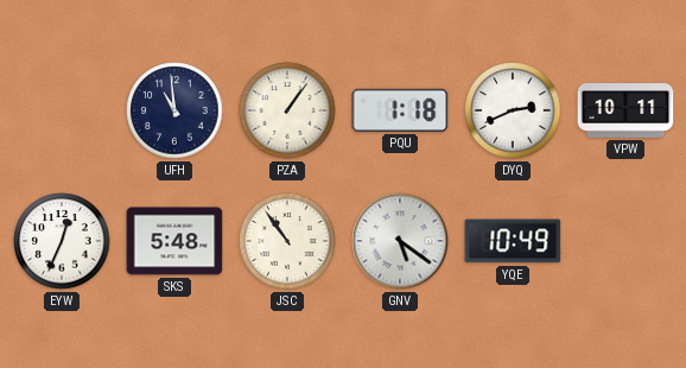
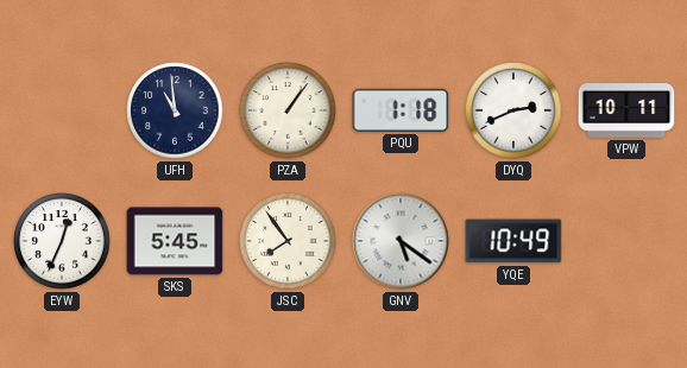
SKS: 5:48 -> 5:45 (175, 241)
JSC: 10:54 -> 7:54 (288, 241)
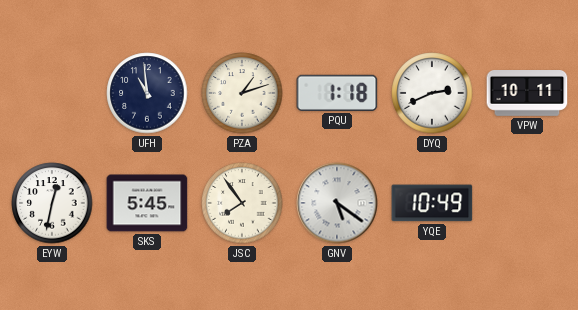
PZA: 1:06 -> 1:12 (242, 93)
EYW: 12:34 -> 12:32 (52, 203)
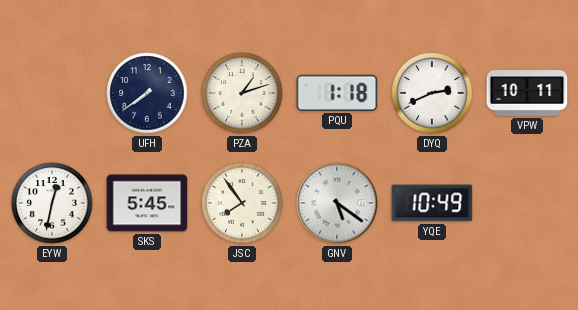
UFH: 10:59 -> 7:39 (147, 93)
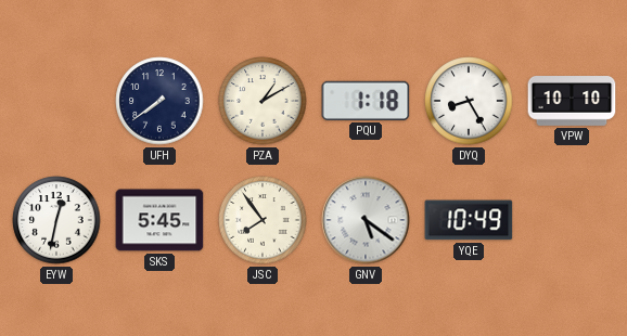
PZA: 1:12 -> 1:10 (263, 101)
DYQ: 2:41 -> 8:25 (469, 101)
VPW: 10:11 -> 10:10 (572, 102)
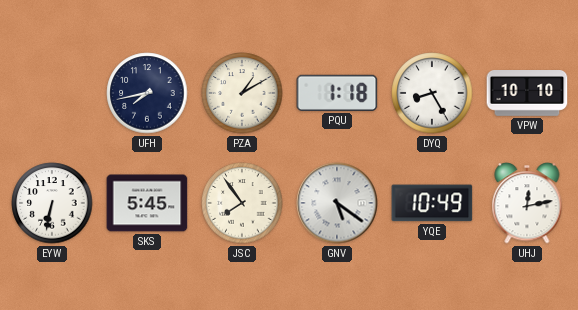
UFH: 7:39 -> 7:43 (147, 93)
EYW: 12:32 -> 6:32 (52, 203)
UHJ: none -> 12:13 (527, 203)
